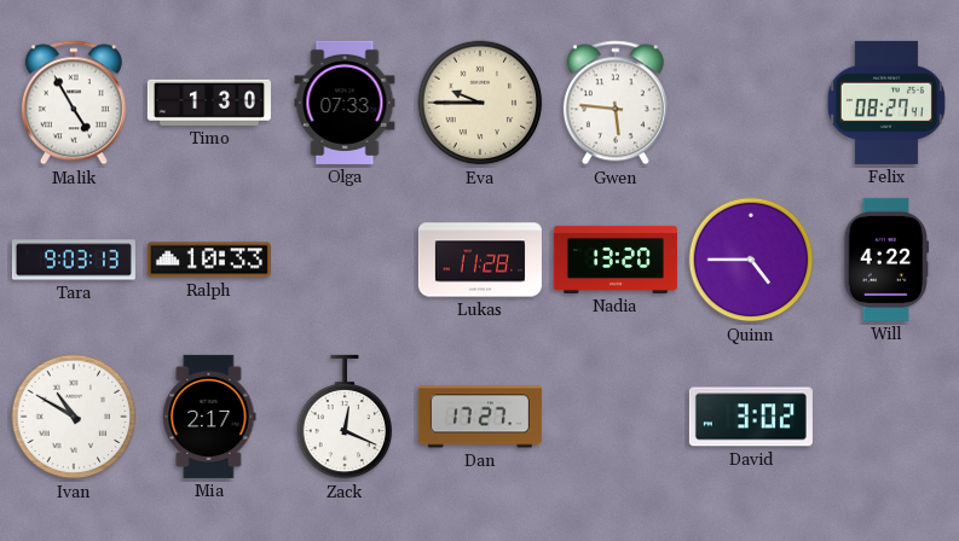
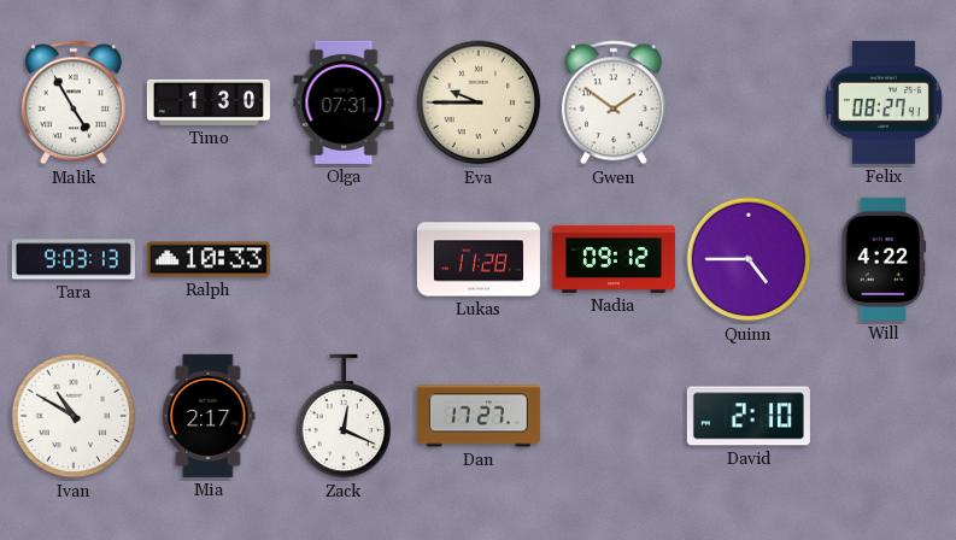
Olga: 07:33 -> 07:31 (344, 102)
Gwen: 5:46 -> 1:51 (614, 102)
Nadia: 13:20 -> 09:12 (614, 259)
David: 3:02 -> 2:10 (749, 416)
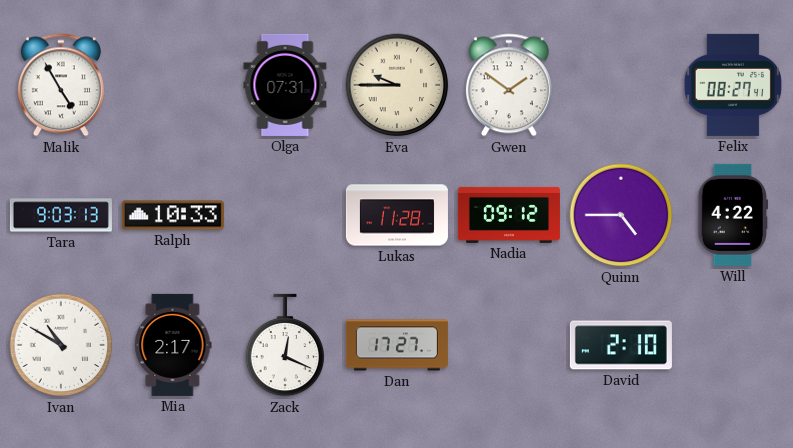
Timo: 1:30 -> none (209, 102)
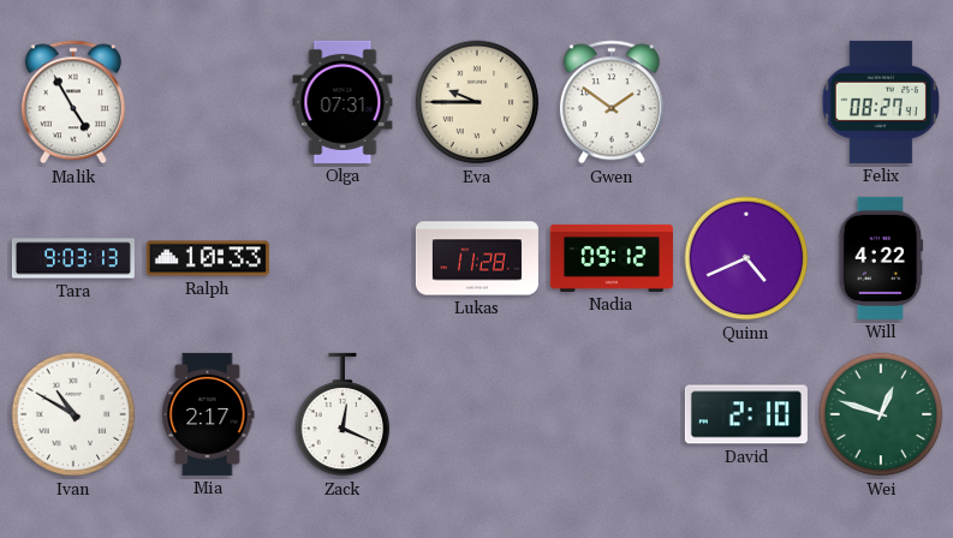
Quinn: 4:45 -> 4:41 (746, 258)
Dan: 17:27 -> none (397, 345)
Wei: none -> 12:48 (881, 414)
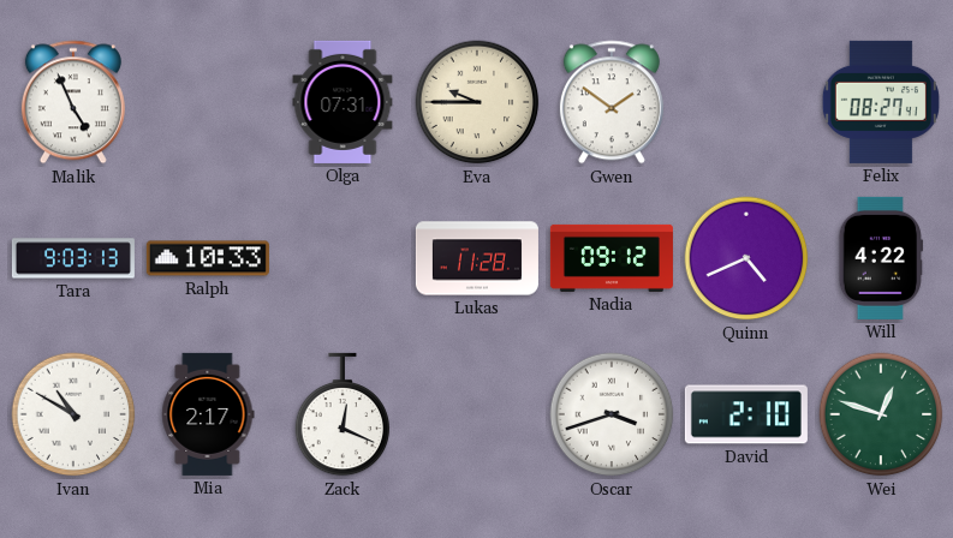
Malik: 4:55 -> 4:56 (73, 102)
Oscar: none -> 3:42 (612, 414)
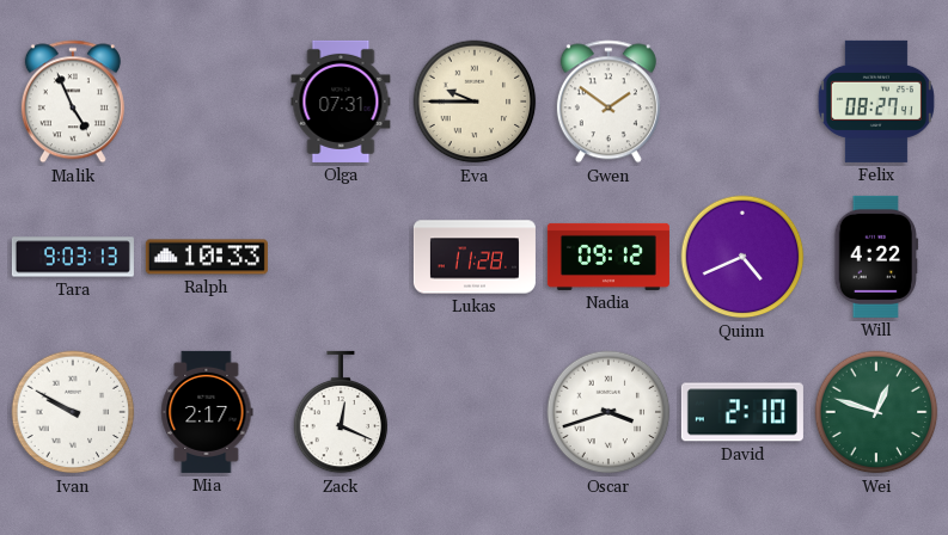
Ivan: 10:50 -> 9:50 (73, 412)
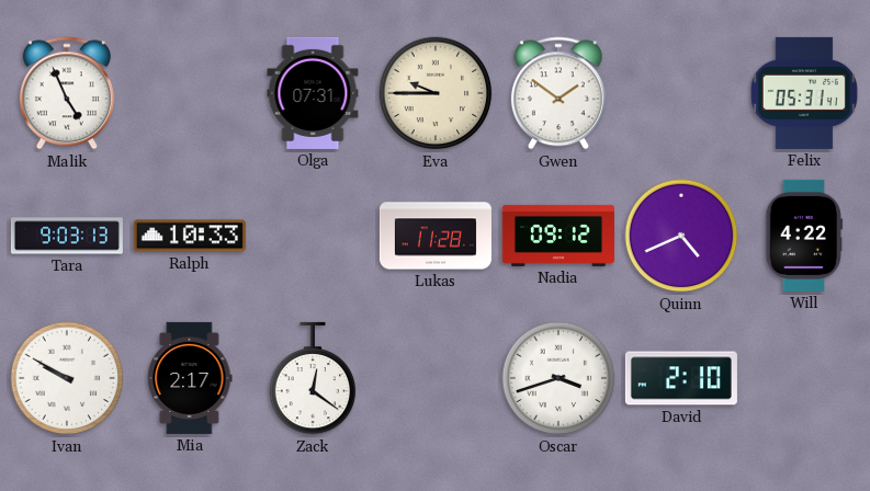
Felix: 08:27 -> 05:31 (804, 93)
Zack: 12:19 -> 12:21 (313, 378)
Wei: 12:48 -> none (876, 412)
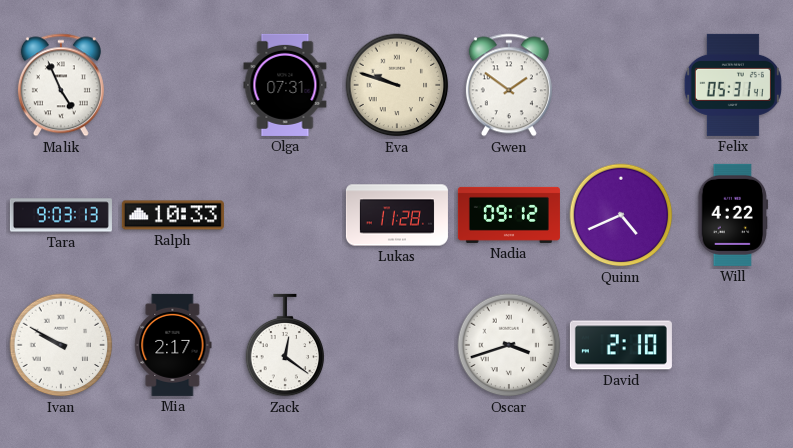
Eva: 9:45 -> 9:48 (397, 85)
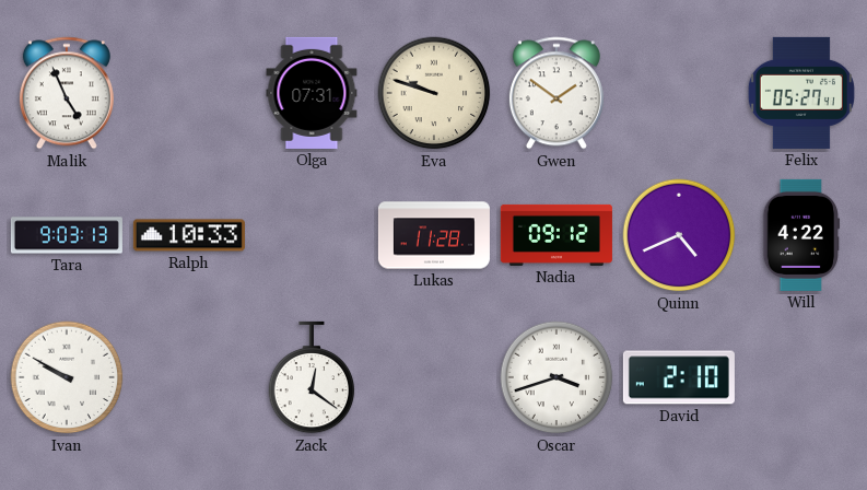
Felix: 05:31 -> 05:27 (801, 93)
Mia: 2:17 -> none (173, 345)
